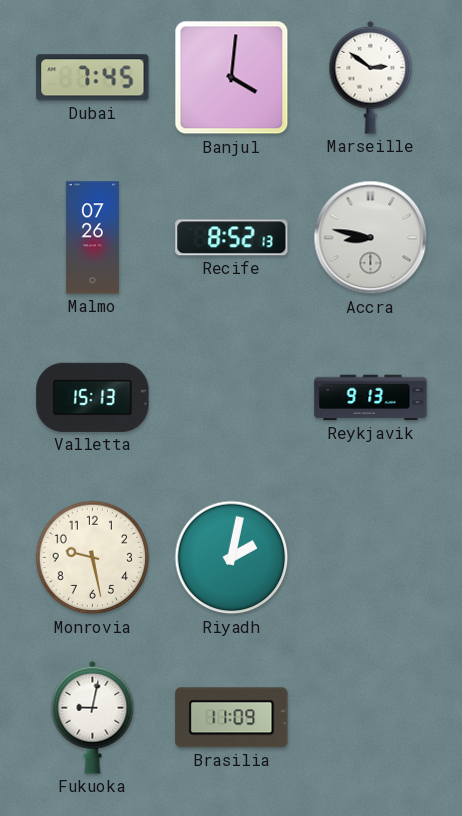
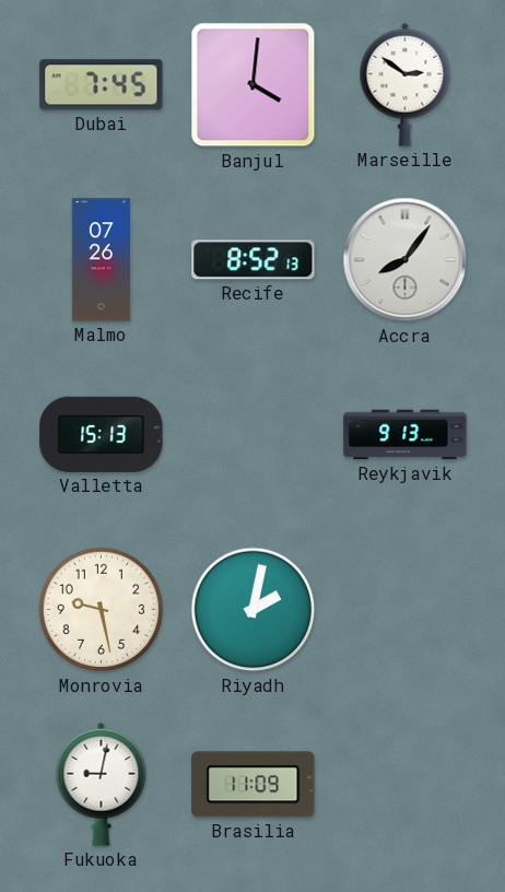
Accra: 8:47 -> 8:06 (406, 260)
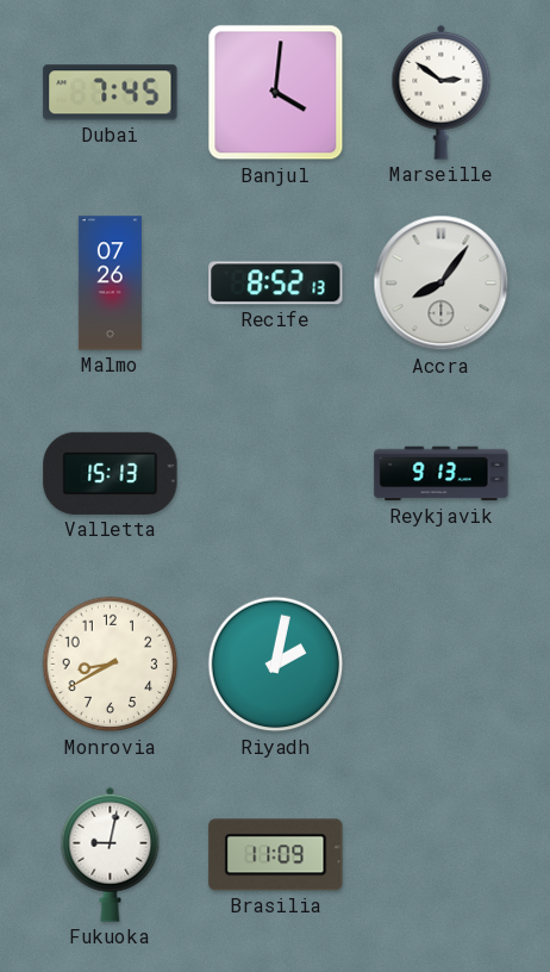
Monrovia: 9:28 -> 8:40 (111, 665)
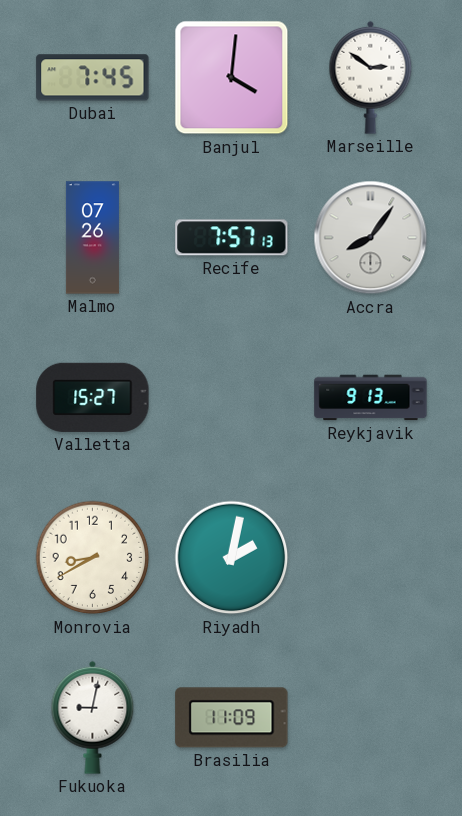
Recife: 8:52 -> 7:57 (232, 238)
Valletta: 15:13 -> 15:27 (93, 397)
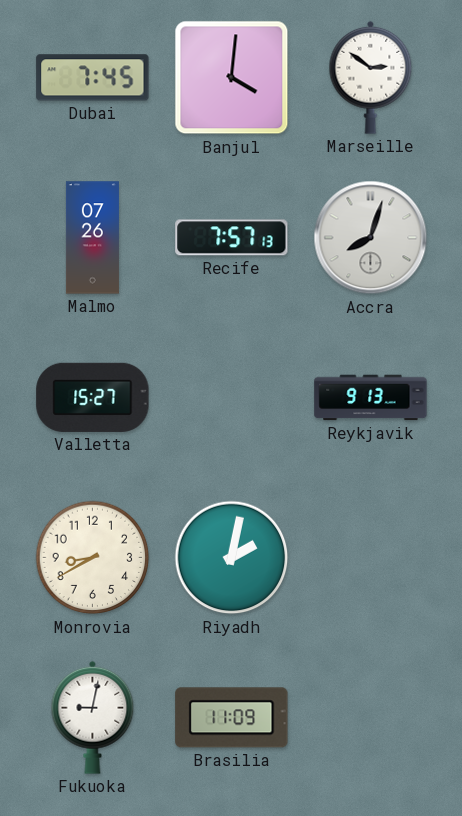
Accra: 8:06 -> 8:03 (371, 238)
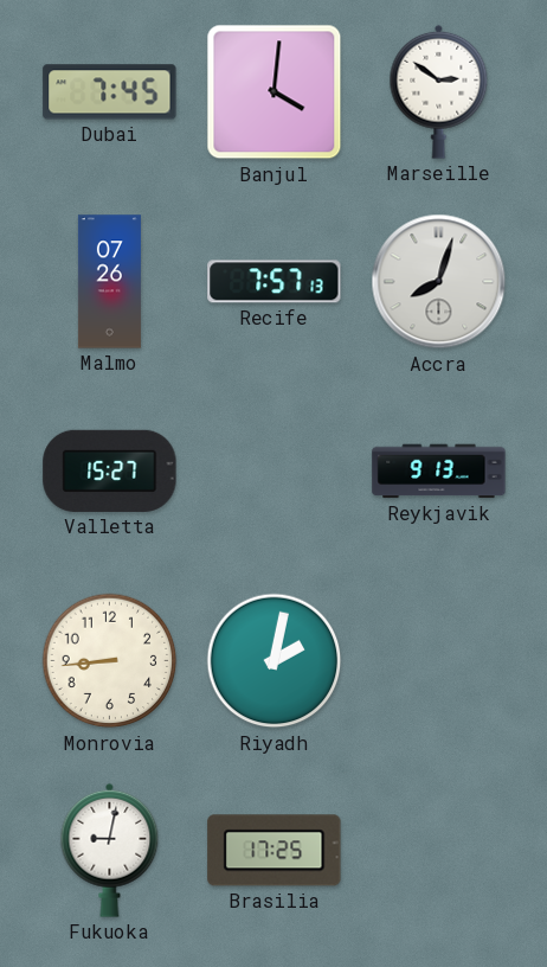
Monrovia: 8:40 -> 8:44 (110, 661)
Brasilia: 11:09 -> 17:25 (275, 851)
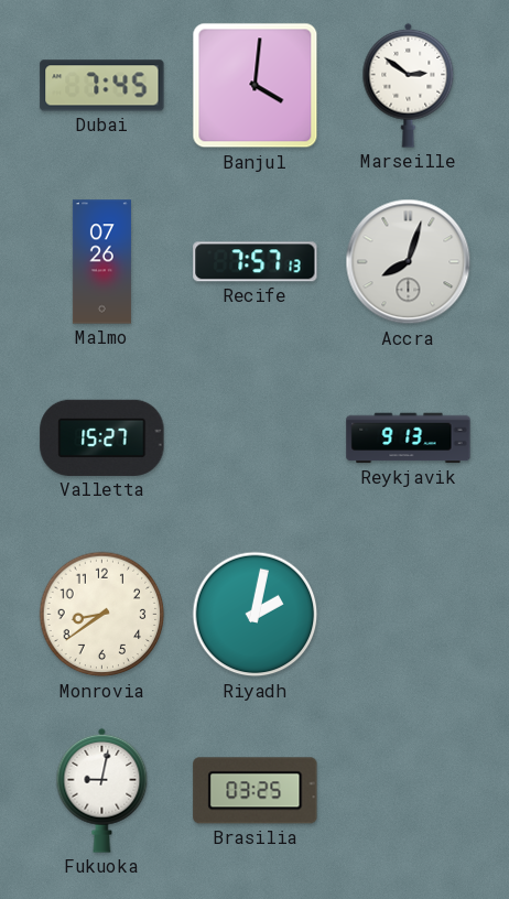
Monrovia: 8:44 -> 8:39 (102, 615)
Brasilia: 17:25 -> 03:25 (256, 791)
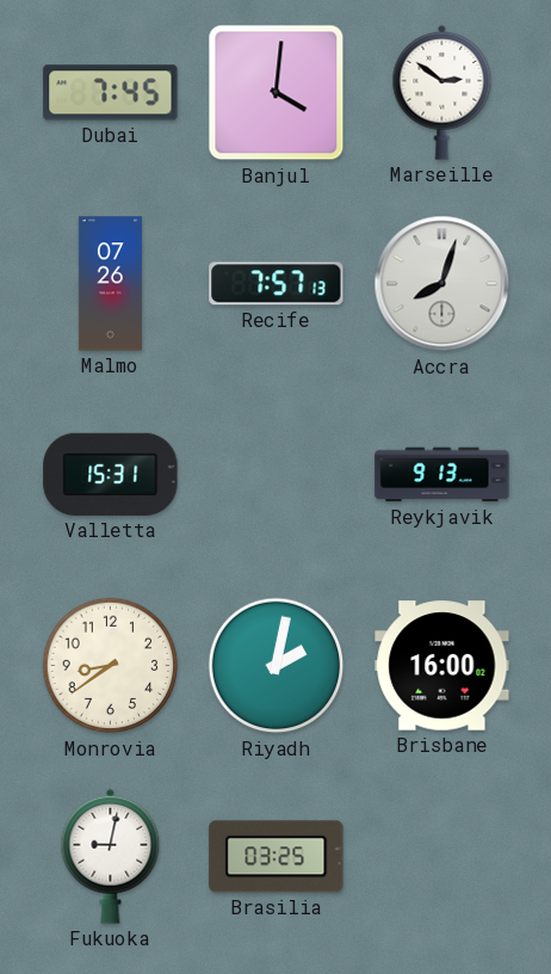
Valletta: 15:27 -> 15:31 (111, 474)
Brisbane: none -> 16:00 (442, 666)
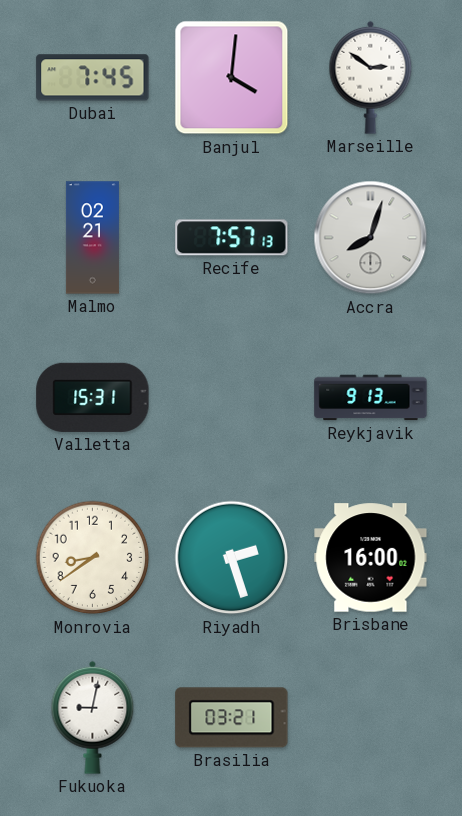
Malmo: 07:26 -> 02:21 (92, 238)
Riyadh: 2:02 -> 2:27 (232, 558)
Brasilia: 03:25 -> 03:21 (232, 718)
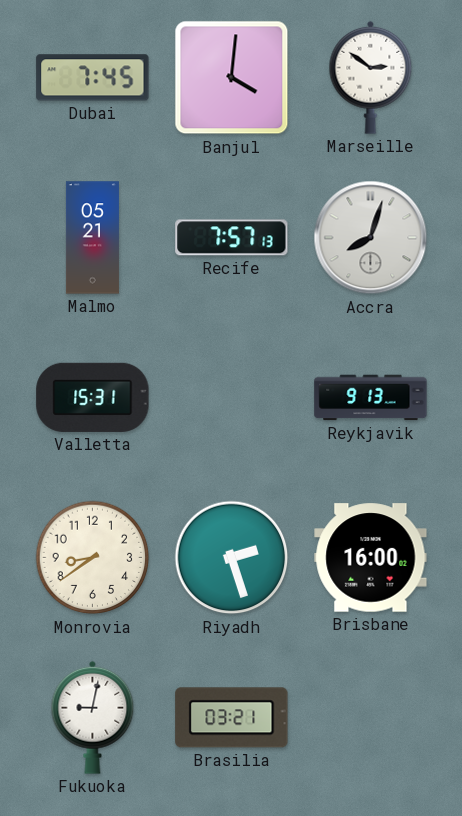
Malmo: 02:21 -> 05:21 (92, 238)
